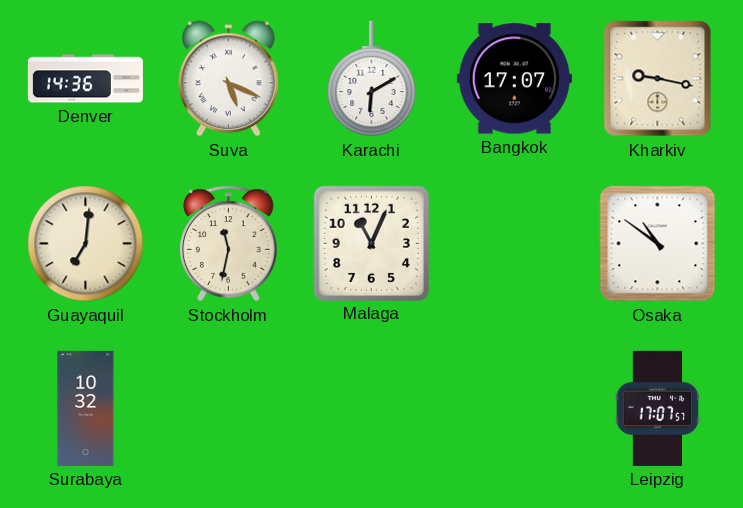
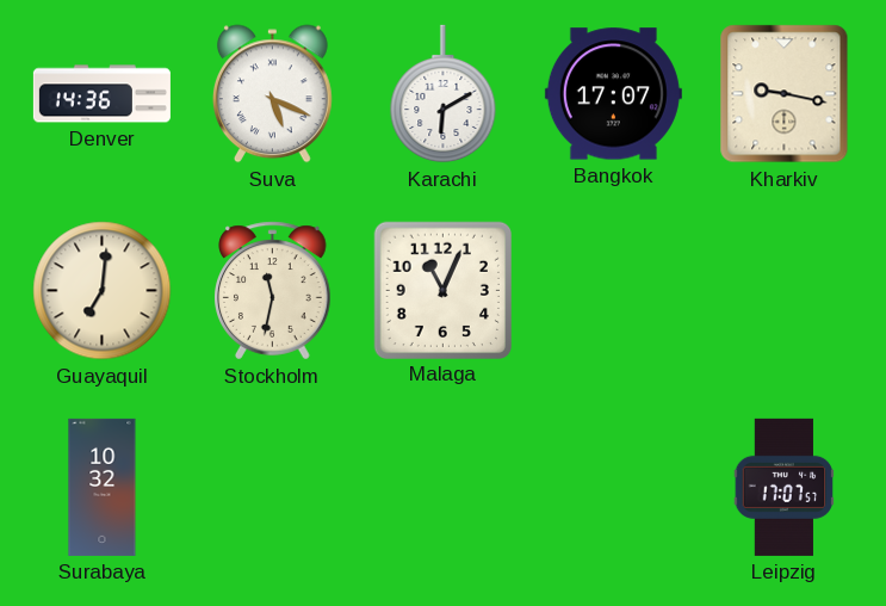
Osaka: 10:51 -> none (658, 244)
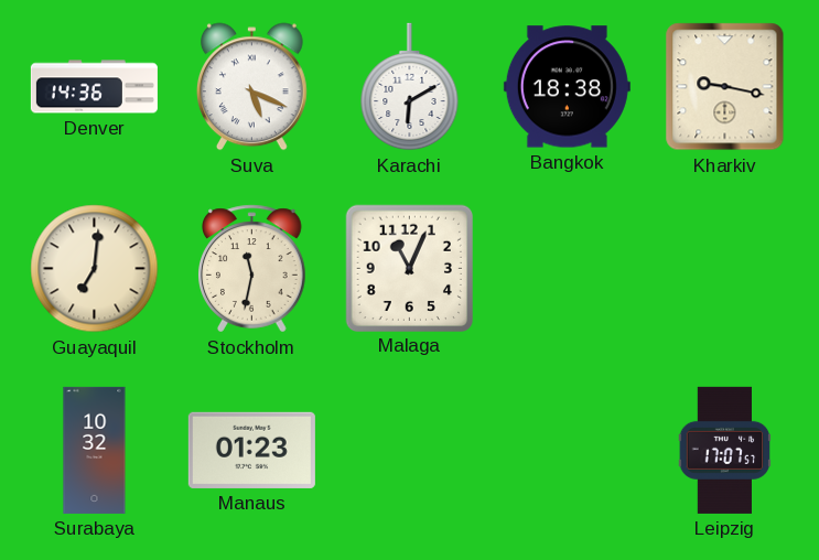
Bangkok: 17:07 -> 18:38 (567, 87)
Manaus: none -> 01:23 (251, 450)
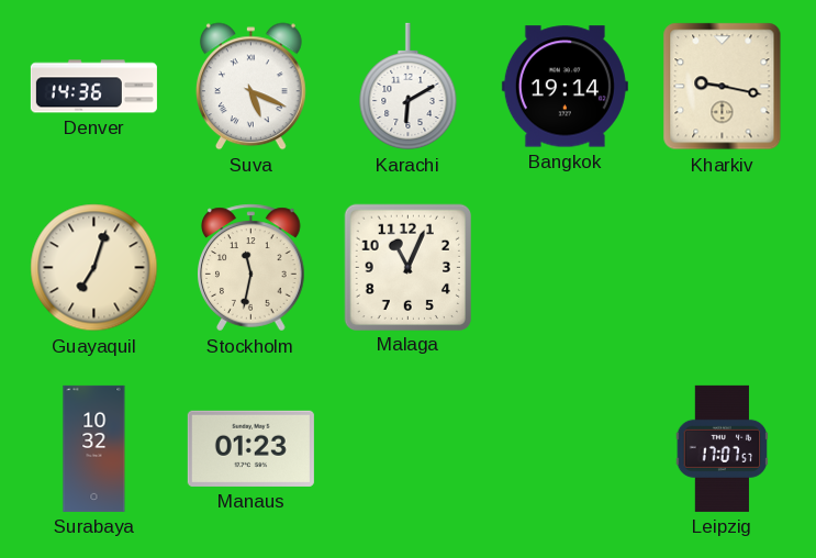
Bangkok: 18:38 -> 19:14 (565, 87)
Guayaquil: 7:01 -> 7:03 (94, 268)
